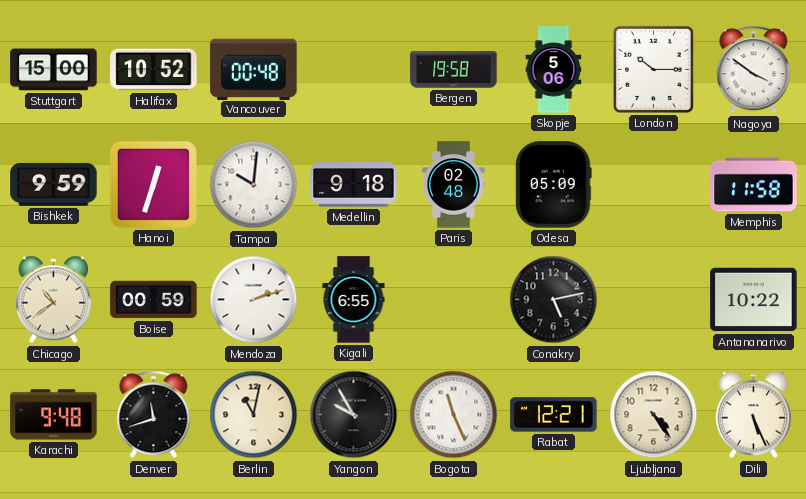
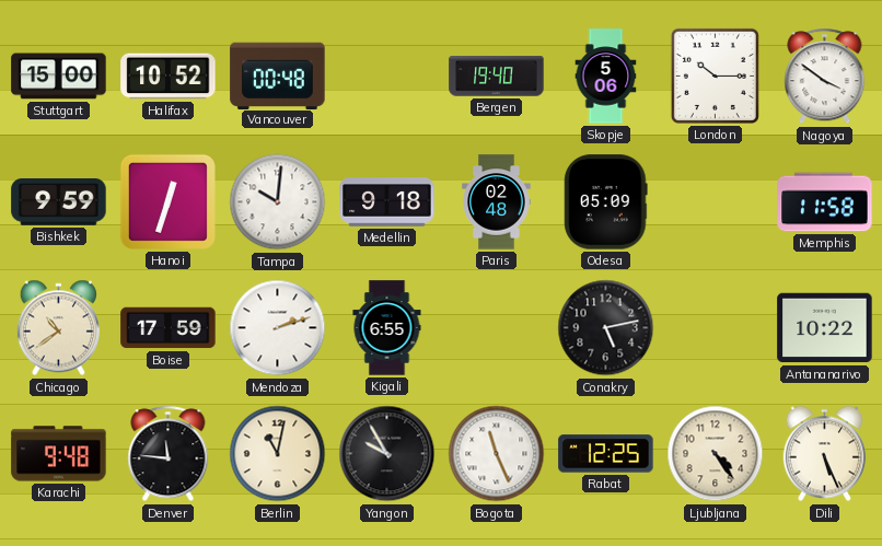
Bergen: 19:58 -> 19:40 (497, 77)
Boise: 00:59 -> 17:59 (169, 328)
Denver: 11:42 -> 11:46 (169, 454)
Rabat: 12:21 -> 12:25 (606, 454)
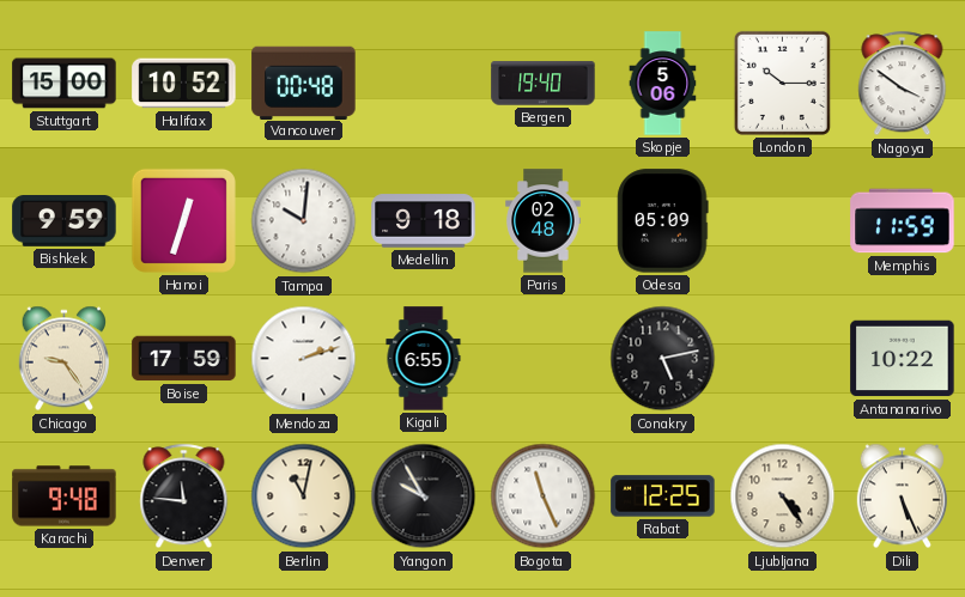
Memphis: 11:58 -> 11:59 (903, 221)
Chicago: 10:39 -> 9:24 (63, 359)
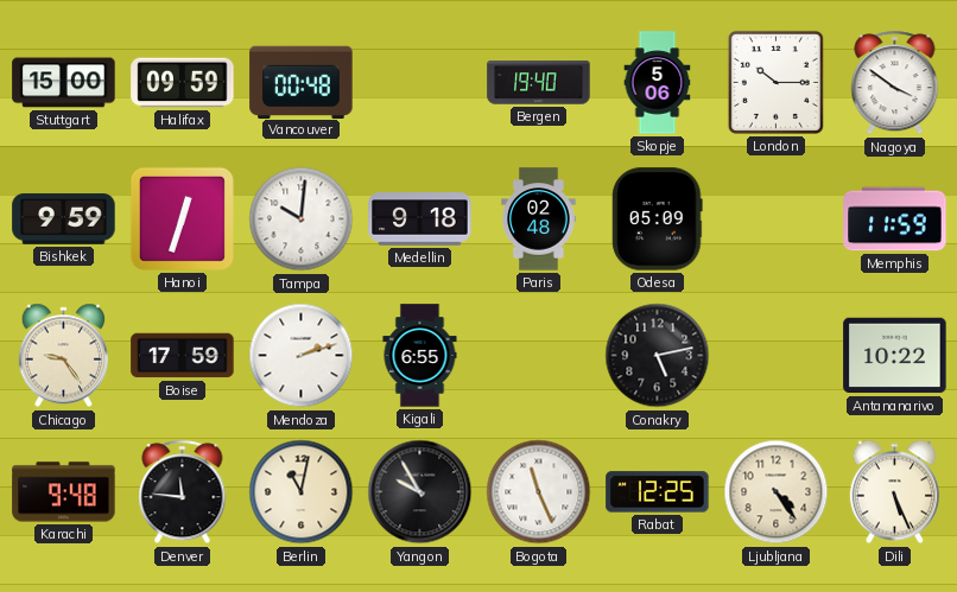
Halifax: 10:52 -> 09:59 (183, 83)
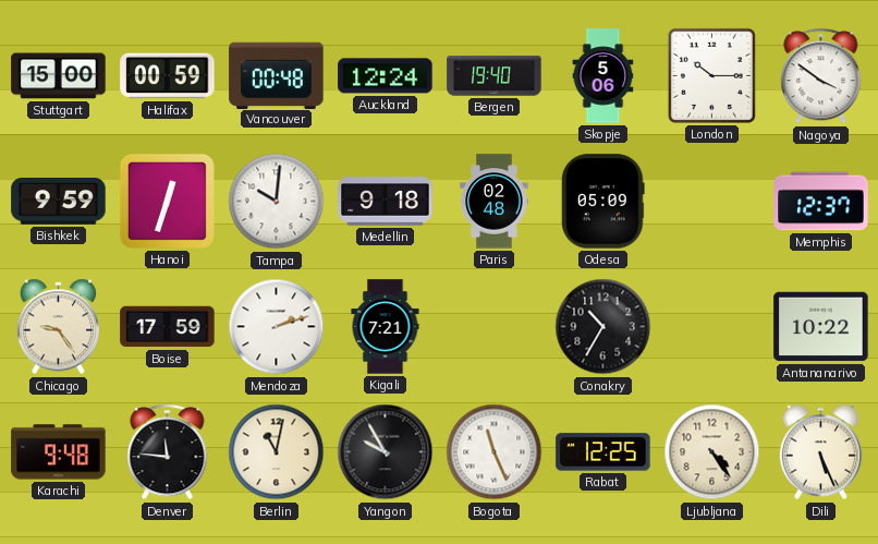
Halifax: 09:59 -> 00:59 (168, 76)
Auckland: none -> 12:24 (386, 76)
Memphis: 11:59 -> 12:37 (821, 202)
Kigali: 6:55 -> 7:21 (386, 327)
Conakry: 5:13 -> 10:35 (603, 327)
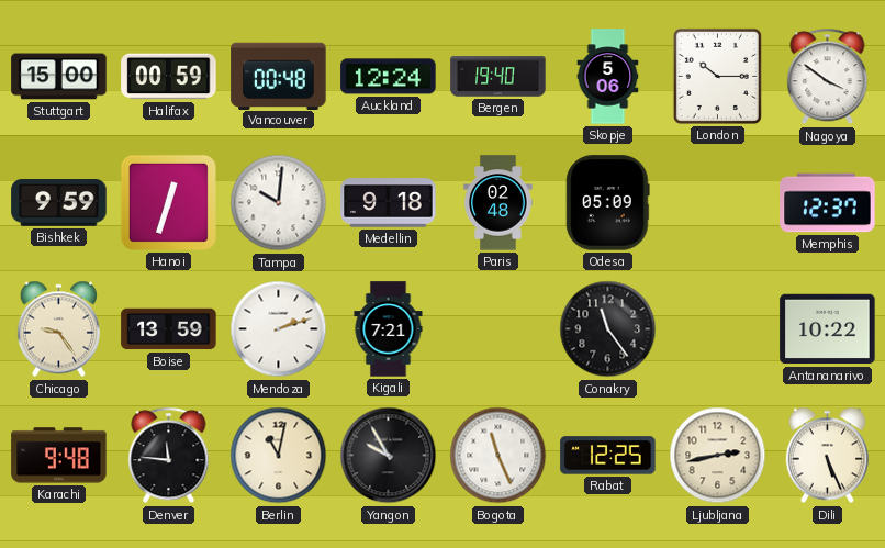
Boise: 17:59 -> 13:59 (169, 329)
Conakry: 10:35 -> 11:24 (608, 329)
Ljubljana: 4:24 -> 2:43 (718, 456)
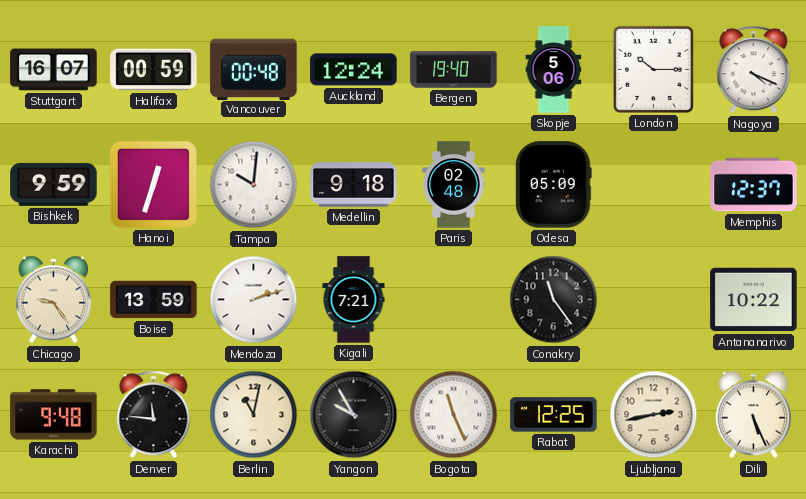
Stuttgart: 15:00 -> 16:07 (54, 70)
Nagoya: 3:51 -> 4:19 (754, 70)
